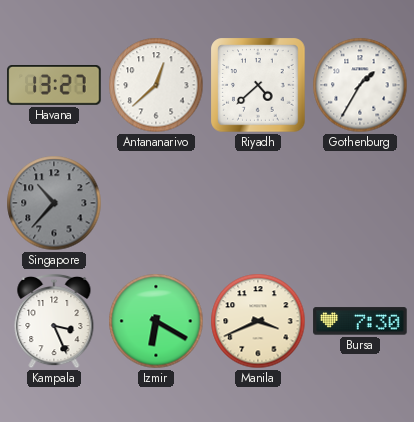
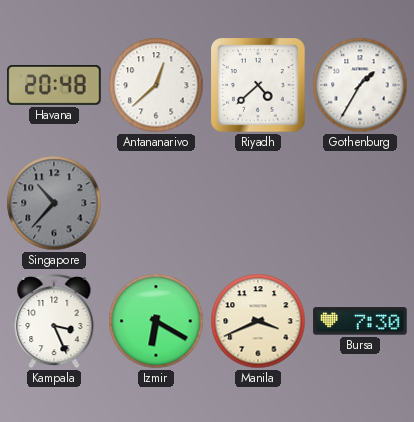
Havana: 13:27 -> 20:48 (54, 86)
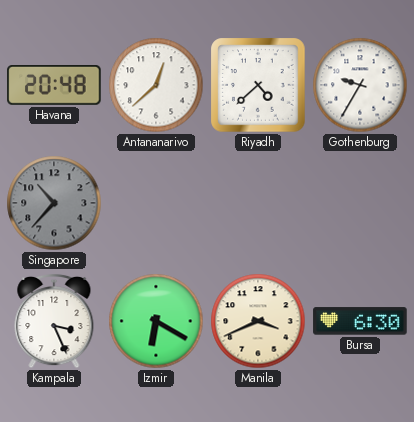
Gothenburg: 1:35 -> 9:35 (360, 85)
Bursa: 7:30 -> 6:30 (360, 321)
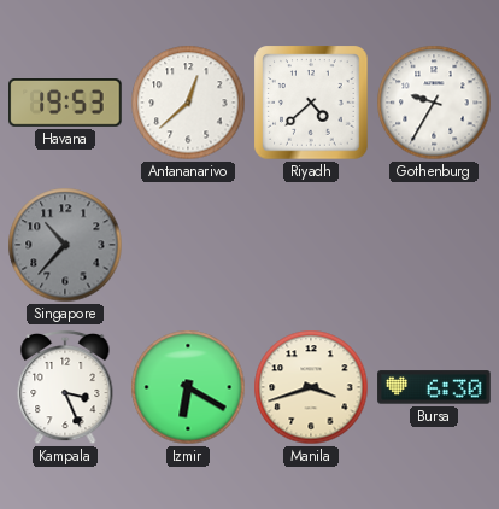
Havana: 20:48 -> 19:53 (65, 104)
Manila: 3:41 -> 3:42 (311, 387)
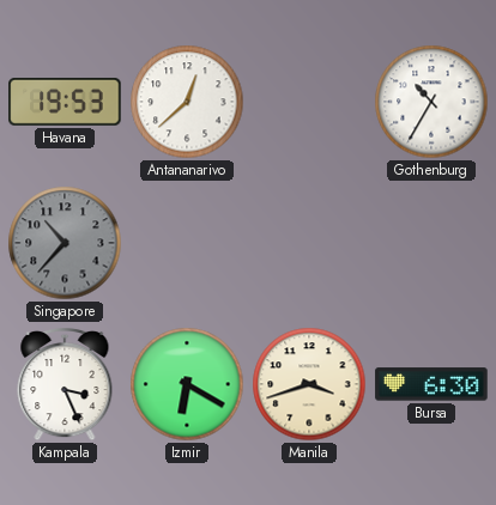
Riyadh: 4:38 -> none (311, 103)
Gothenburg: 9:35 -> 10:35 (431, 102)
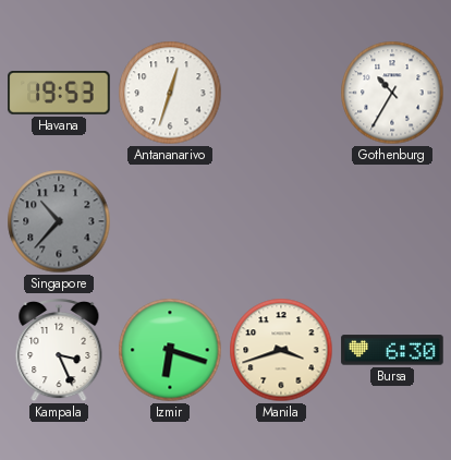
Antananarivo: 12:38 -> 12:33 (170, 93)
Izmir: 6:20 -> 6:18 (170, 350)
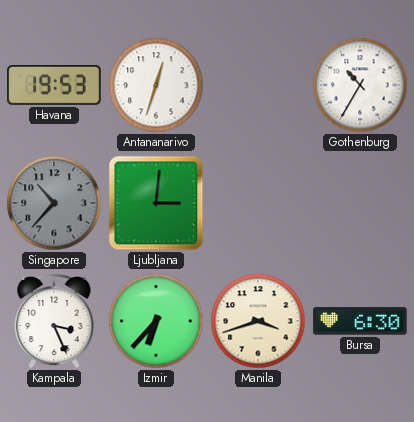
Ljubljana: none -> 3:01 (156, 203)
Izmir: 6:18 -> 6:37 (156, 321)
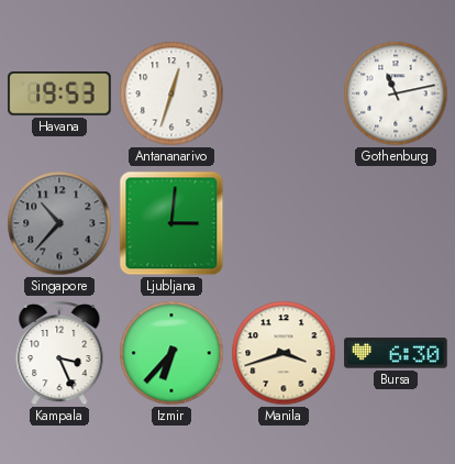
Gothenburg: 10:35 -> 11:13 (396, 93)
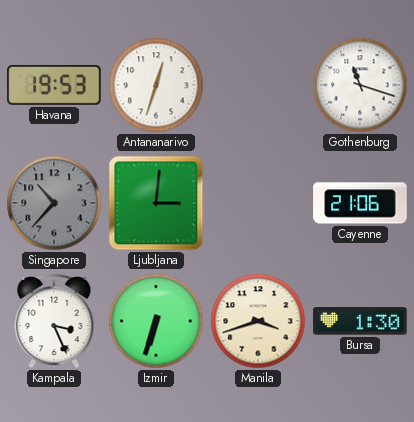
Gothenburg: 11:13 -> 11:18 (360, 85)
Cayenne: none -> 21:06 (360, 203)
Izmir: 6:37 -> 6:33 (156, 321)
Bursa: 6:30 -> 1:30 (360, 321)
